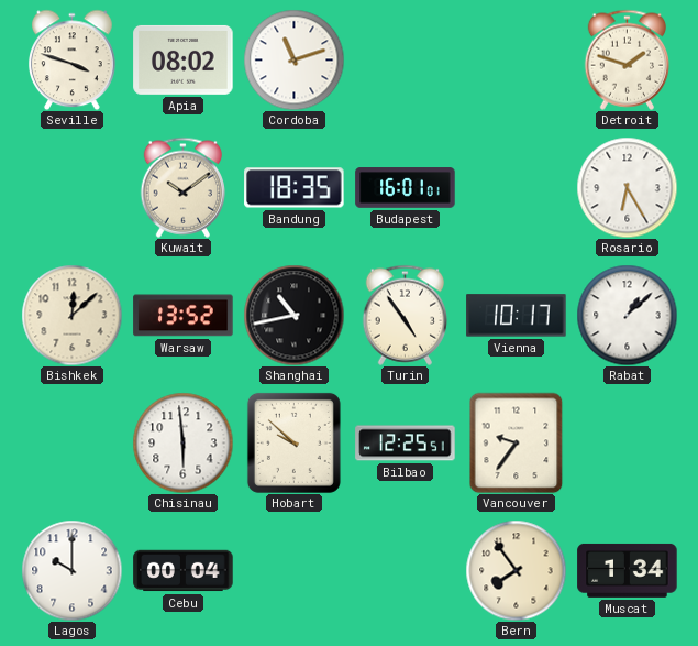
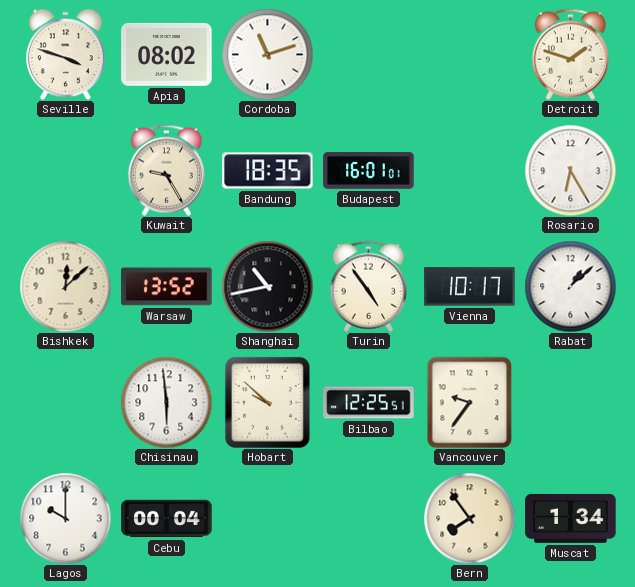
Kuwait: 10:09 -> 9:25 (167, 170)
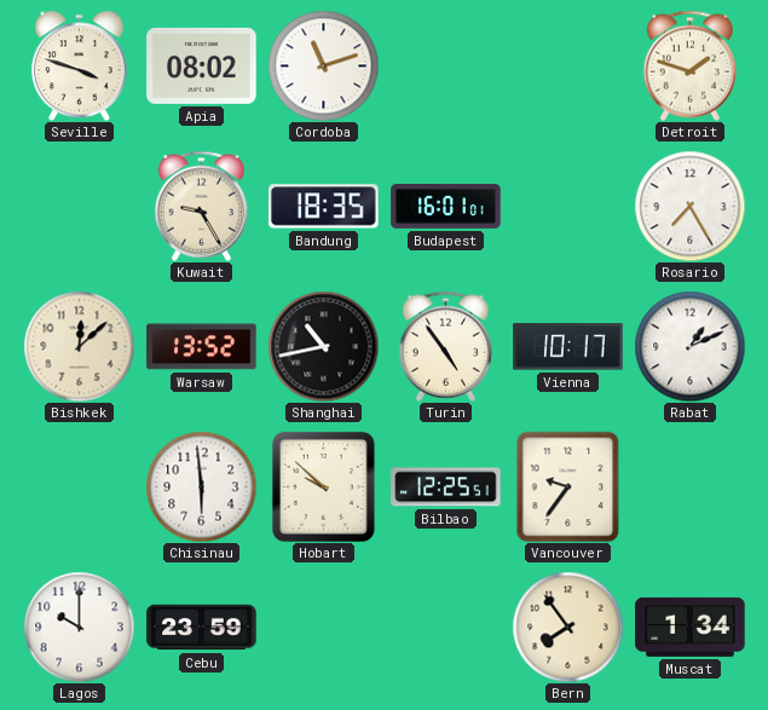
Rosario: 6:25 -> 7:25 (689, 206)
Rabat: 1:08 -> 1:11 (689, 346)
Cebu: 00:04 -> 23:59 (202, 628)
